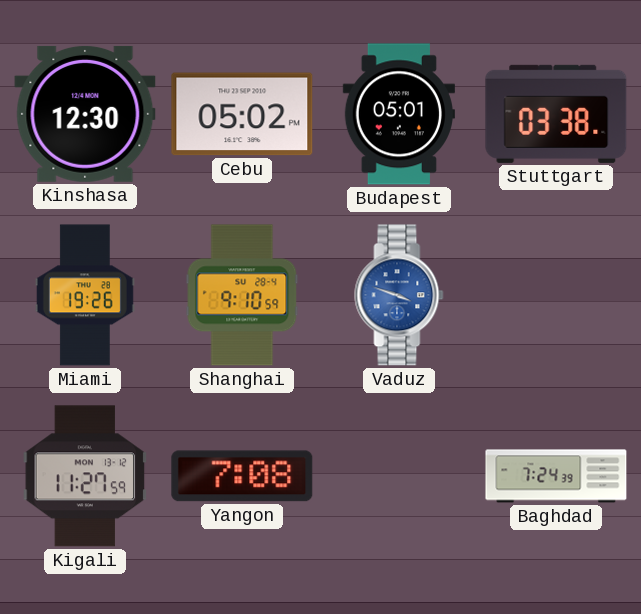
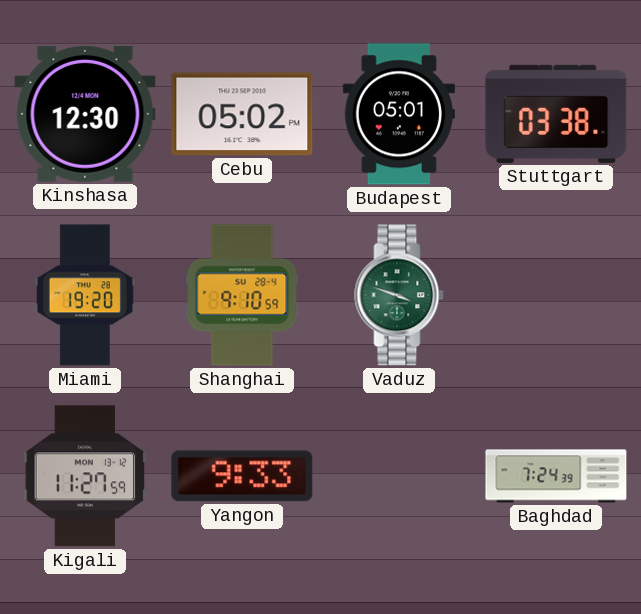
Miami: 19:26 -> 19:20 (85, 295)
Vaduz dial: blue -> green (399, 295)
Yangon: 7:08 -> 9:33 (242, 476)
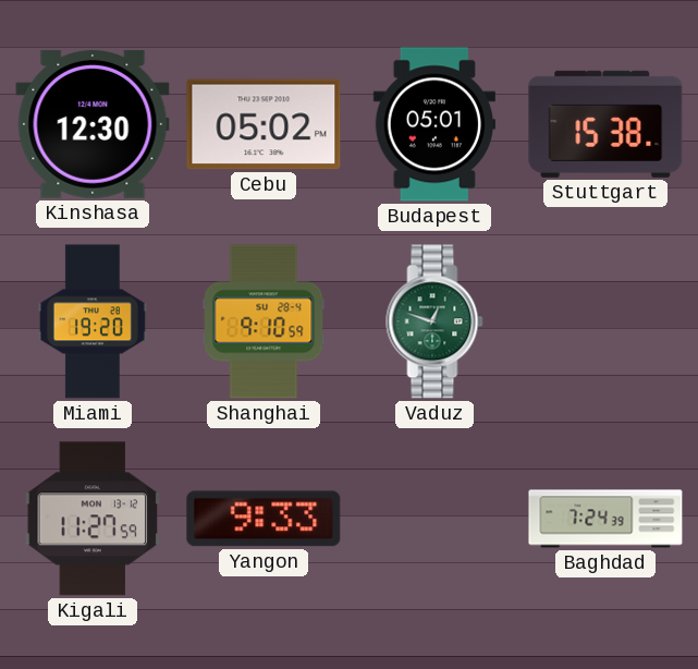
Stuttgart: 03:38 -> 15:38 (605, 124)
Vaduz: 3:48 -> 12:48 (434, 321)
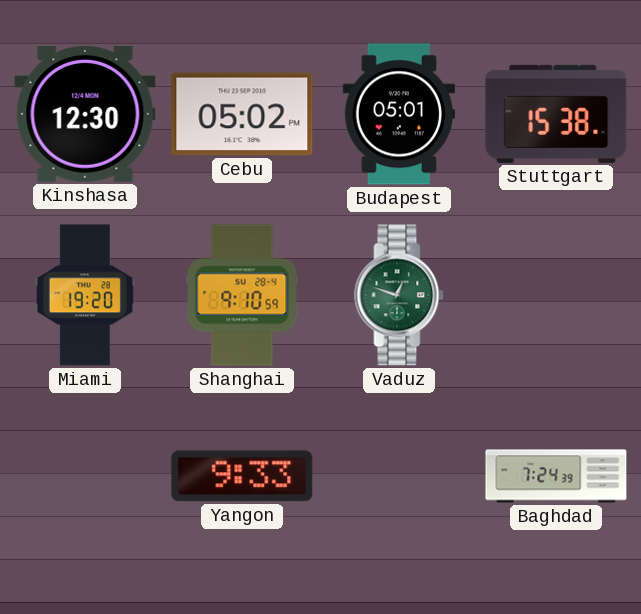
Kigali: 11:27 -> none (93, 519)
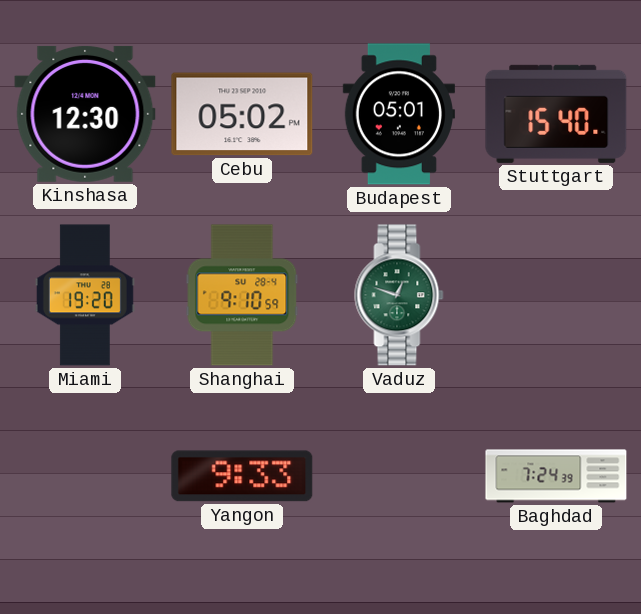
Stuttgart: 15:38 -> 15:40 (556, 114)
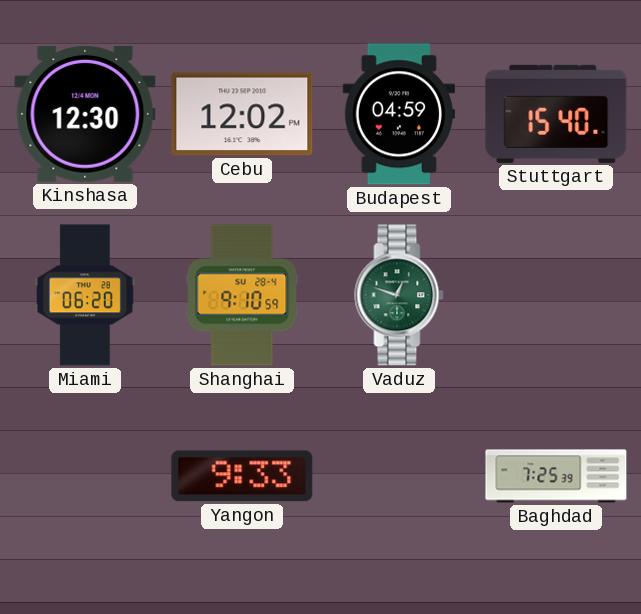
Cebu: 05:02 -> 12:02 (242, 114)
Budapest: 05:01 -> 04:59 (399, 114)
Miami: 19:20 -> 06:20 (85, 295)
Baghdad: 7:24 -> 7:25 (556, 476)
